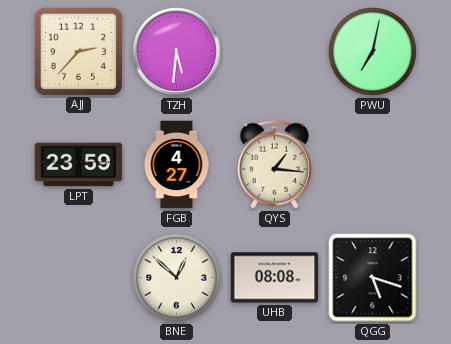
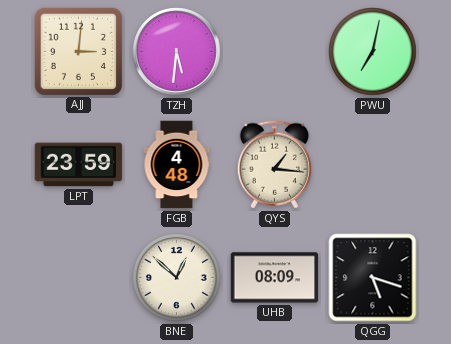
AJJ: 2:37 -> 3:01 (78, 51)
FGB: 4:27 -> 4:48 (177, 165)
UHB: 08:08 -> 08:09 (275, 278)
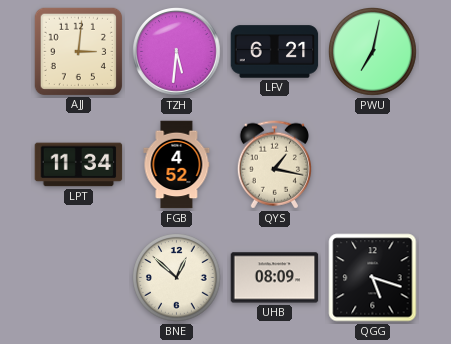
LFV: none -> 6:21 (275, 52)
LPT: 23:59 -> 11:34 (79, 165)
FGB: 4:48 -> 4:52 (177, 165)
QYS: 1:16 -> 1:17 (274, 165)
